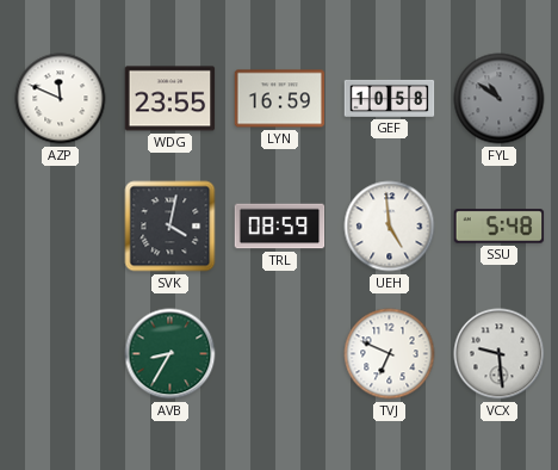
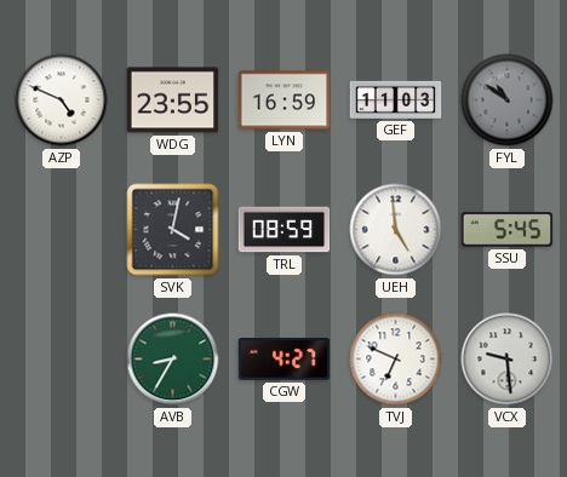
AZP: 11:49 -> 4:49 (62, 100)
GEF: 10:58 -> 11:03 (396, 99)
SSU: 5:48 -> 5:45 (508, 230)
CGW: none -> 4:27 (285, 360)
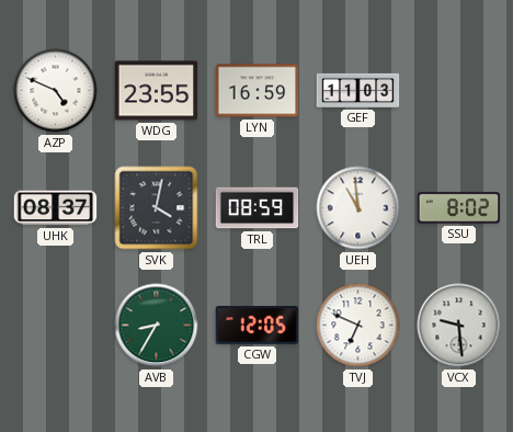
FYL: 10:51 -> none (508, 100)
UHK: none -> 08:37 (56, 208)
UEH: 4:59 -> 10:59 (358, 208)
SSU: 5:45 -> 8:02 (459, 208)
CGW: 4:27 -> 12:05 (258, 326)
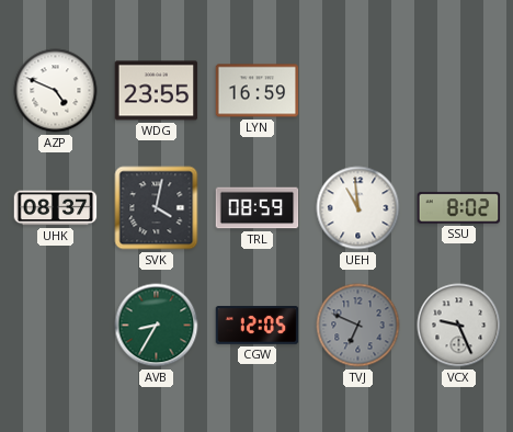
GEF: 11:03 -> none (358, 90)
TVJ dial: white -> grey (358, 326)
VCX: 9:29 -> 9:26 (459, 326)
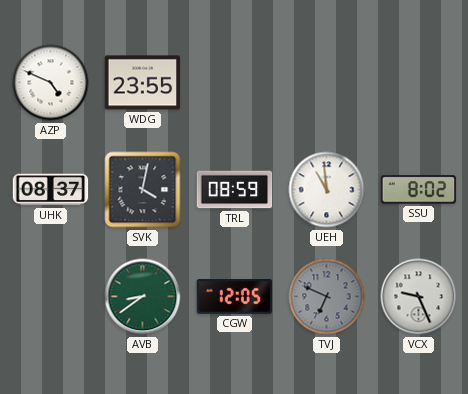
LYN: 16:59 -> none (258, 91)
AVB: 8:35 -> 8:39 (143, 297)
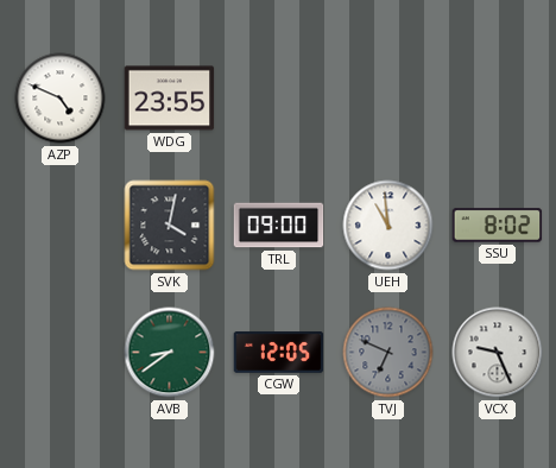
UHK: 08:37 -> none (51, 190)
TRL: 08:59 -> 09:00 (279, 226)
